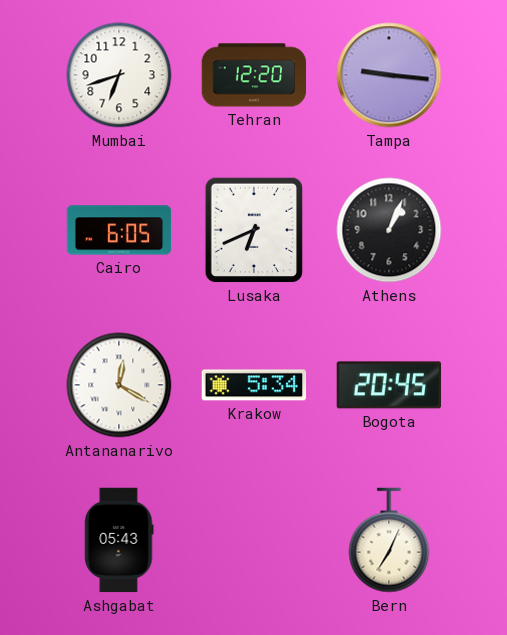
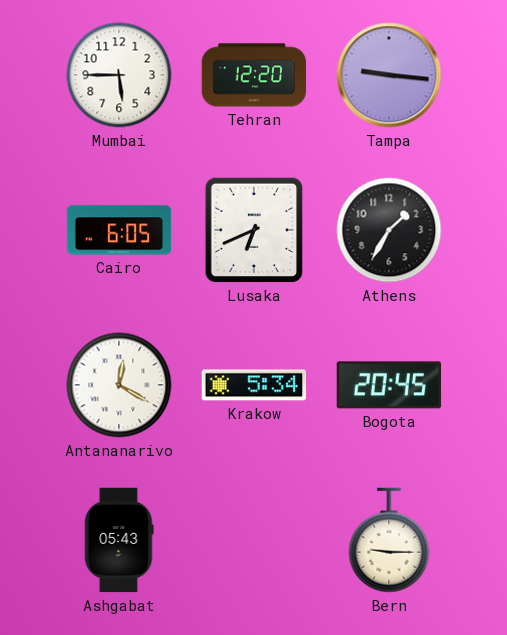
Mumbai: 6:42 -> 5:45 (119, 75)
Athens: 1:04 -> 1:35 (389, 230)
Bern: 7:04 -> 9:15 (389, 540)
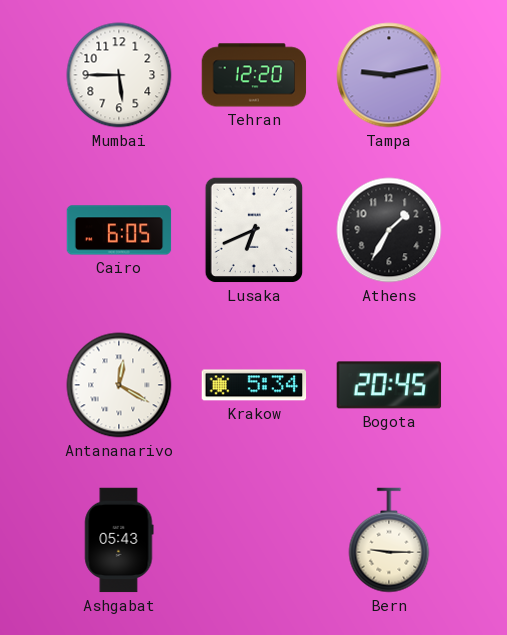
Tampa: 9:16 -> 9:13 (389, 75)
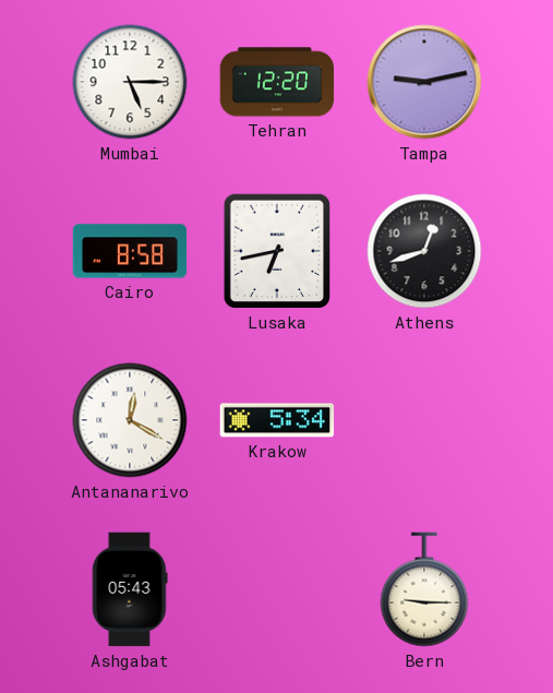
Mumbai: 5:45 -> 5:15 (130, 82)
Cairo: 6:05 -> 8:58 (130, 251)
Lusaka: 6:41 -> 6:43 (277, 251)
Athens: 1:35 -> 12:42 (424, 251)
Bogota: 20:45 -> none (389, 385)
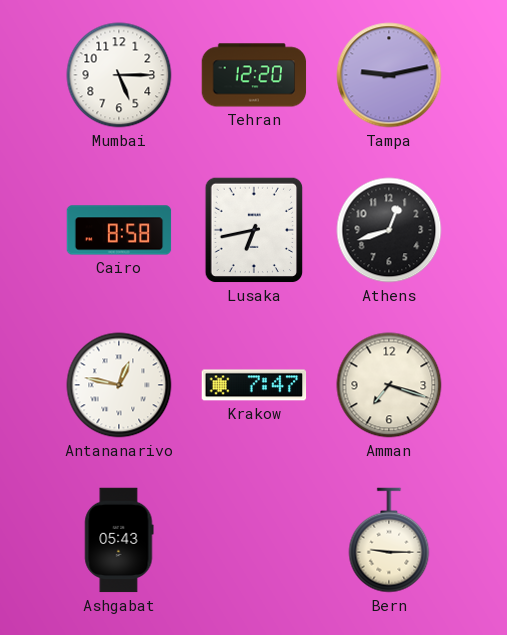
Antananarivo: 12:20 -> 12:47 (119, 385)
Krakow: 5:34 -> 7:47 (254, 385)
Amman: none -> 7:18 (389, 385)
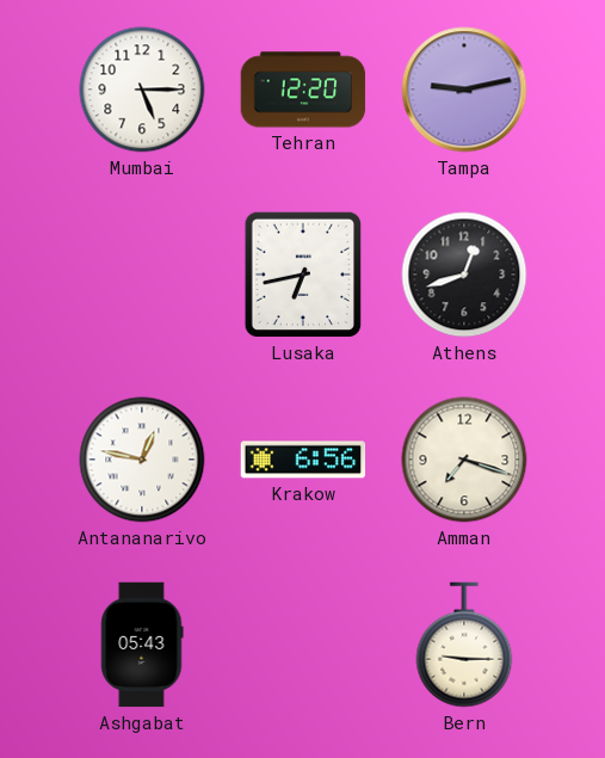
Cairo: 8:58 -> none (119, 230)
Krakow: 7:47 -> 6:56 (303, 460)
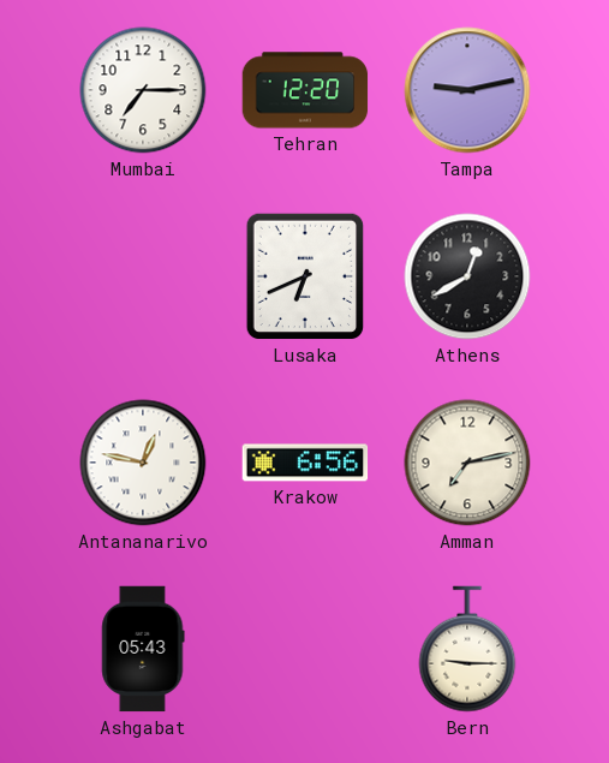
Mumbai: 5:15 -> 7:15 (143, 90)
Lusaka: 6:43 -> 6:41 (305, 276)
Athens: 12:42 -> 12:40 (467, 276)
Amman: 7:18 -> 7:13 (467, 463)
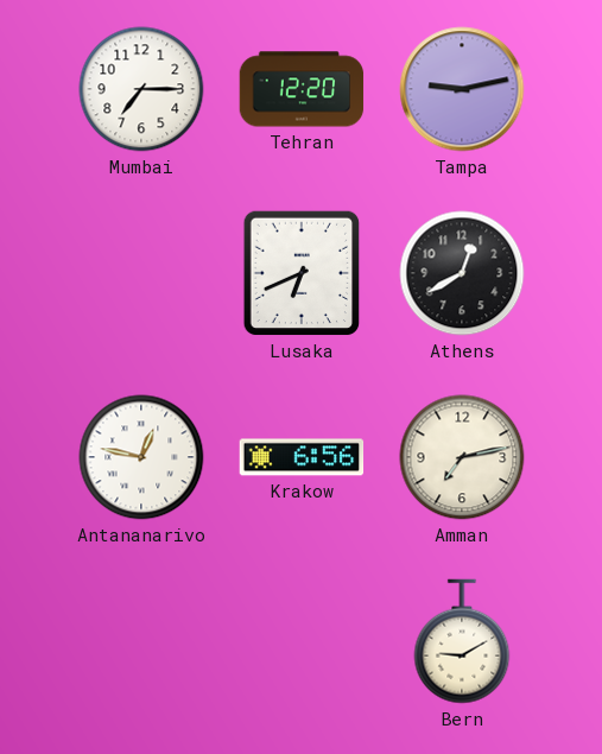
Ashgabat: 05:43 -> none (143, 649)
Bern: 9:15 -> 9:10 (462, 641)
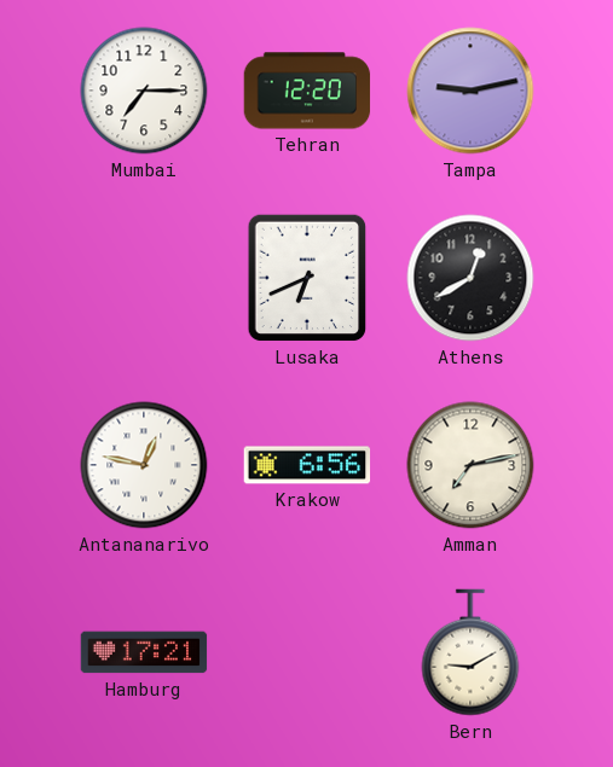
Hamburg: none -> 17:21 (144, 652)
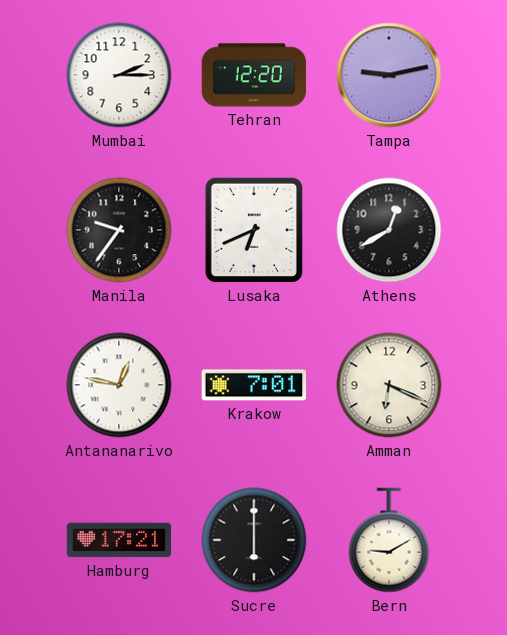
Mumbai: 7:15 -> 2:15 (119, 75)
Manila: none -> 9:36 (119, 230)
Krakow: 6:56 -> 7:01 (254, 385)
Amman: 7:13 -> 6:19 (389, 385)
Sucre: none -> 6:00 (254, 540)
